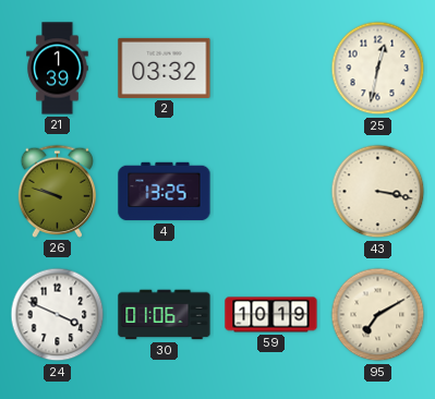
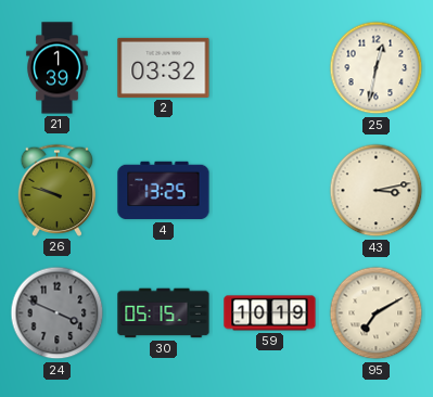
43: 3:17 -> 3:13 (377, 191)
24 dial: white -> grey (58, 313)
30: 01:06 -> 05:15 (164, 313)
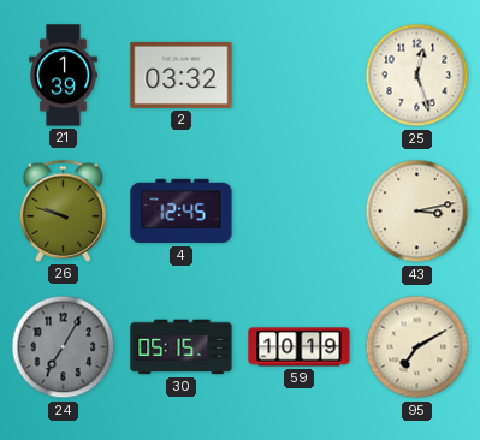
25: 12:32 -> 12:27 (417, 76)
4: 13:25 -> 12:45 (182, 212)
24: 3:49 -> 7:05 (64, 347)
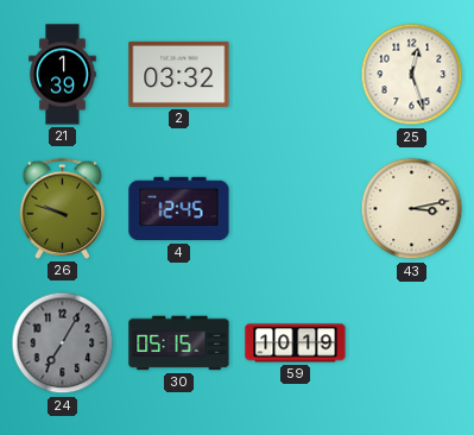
95: 7:10 -> none (417, 347)
